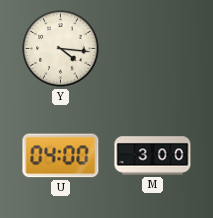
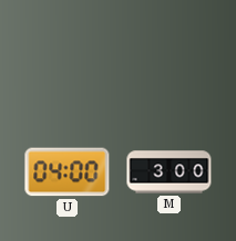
Y: 4:16 -> none (61, 49)
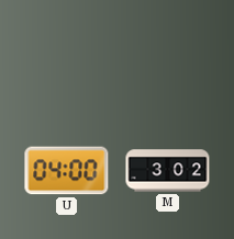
M: 3:00 -> 3:02 (168, 171)
